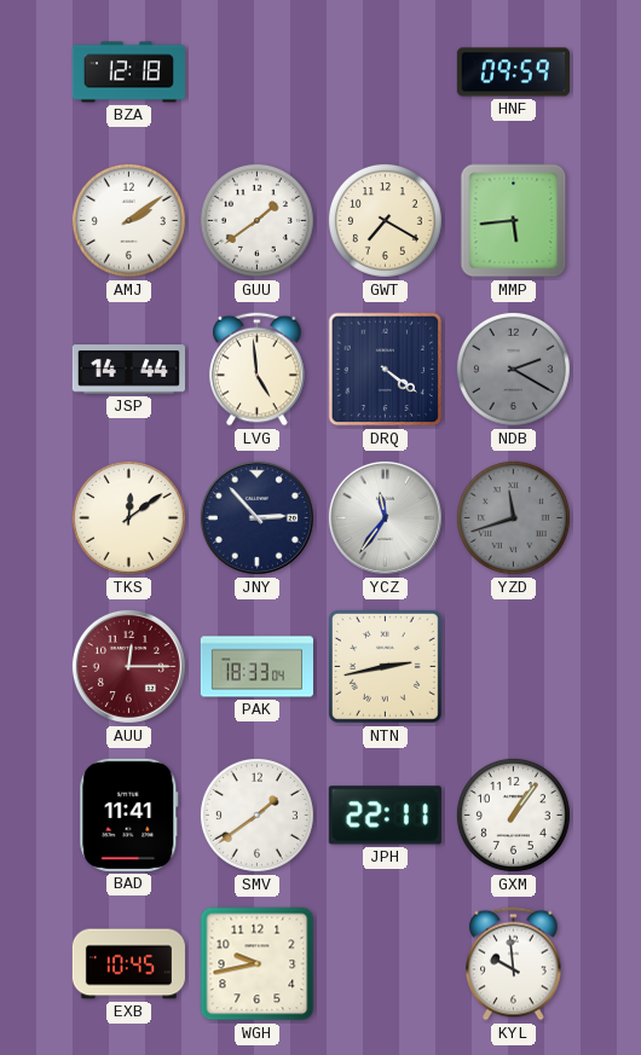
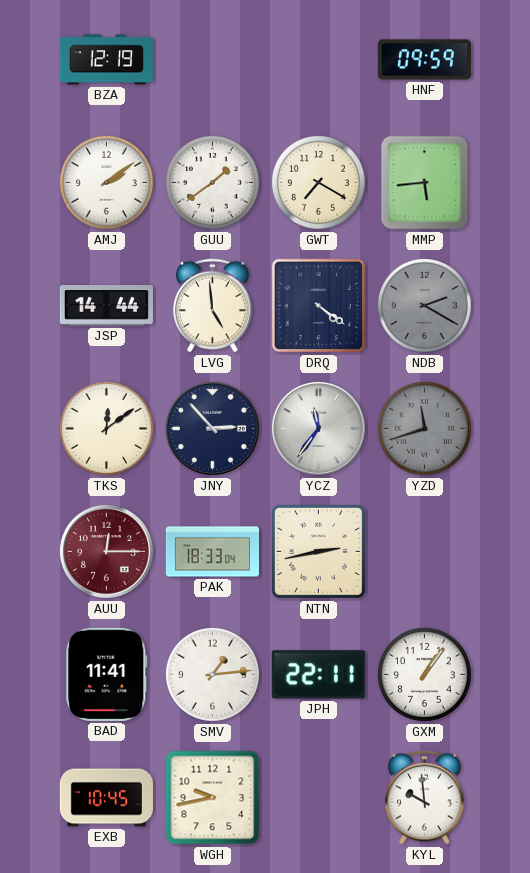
BZA: 12:18 -> 12:19 (106, 60)
SMV: 1:39 -> 1:14 (212, 674)
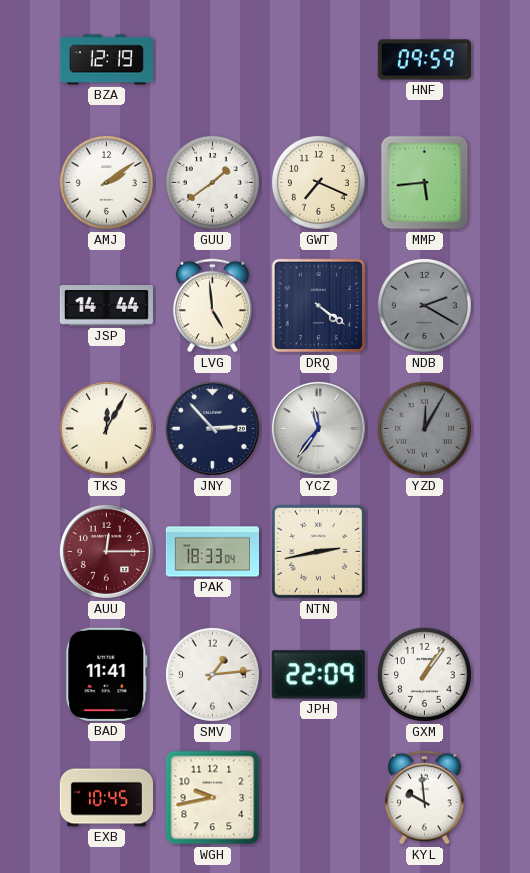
GWT: 7:20 -> 7:19 (318, 182)
TKS: 12:09 -> 12:05 (106, 428)
YZD: 11:42 -> 12:05 (424, 428)
JPH: 22:11 -> 22:09 (318, 675)
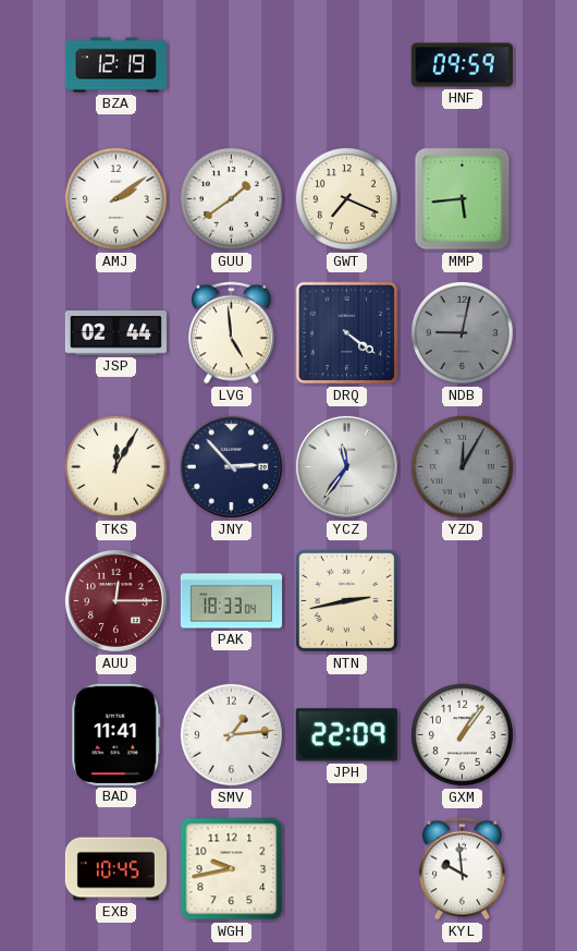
JSP: 14:44 -> 02:44 (115, 333)
NDB: 2:20 -> 9:02 (462, 332)
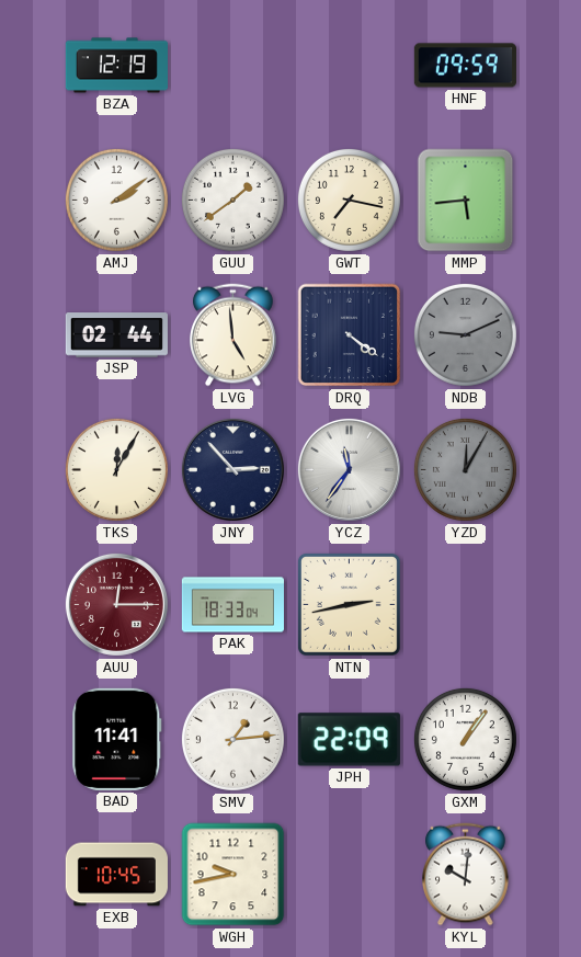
GWT: 7:19 -> 7:17 (349, 200)
NDB: 9:02 -> 9:11 (465, 334)
KYL: 9:59 -> 10:01 (466, 875)
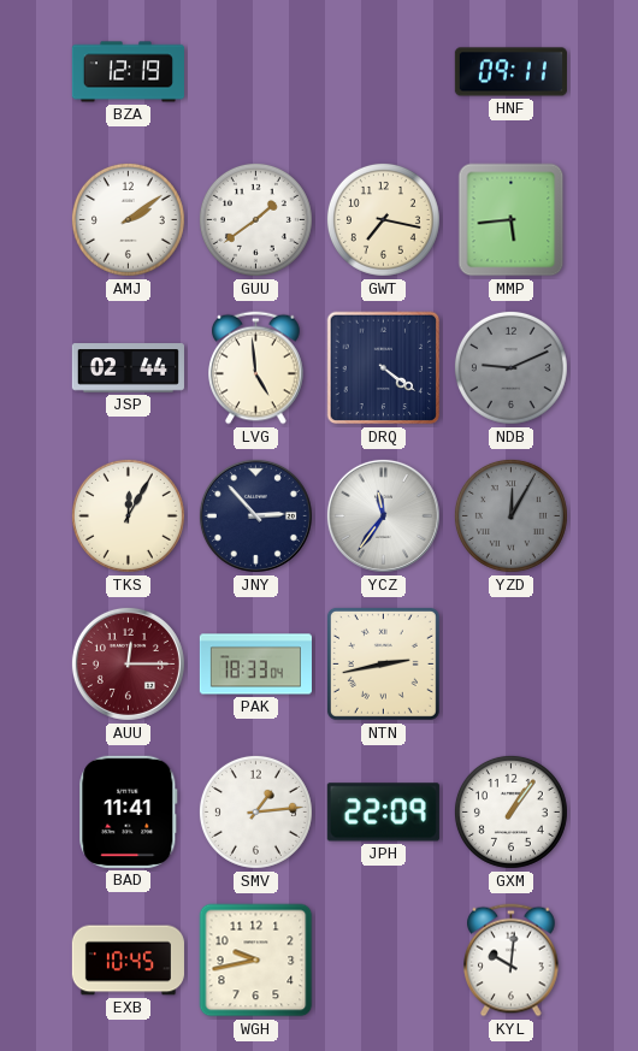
HNF: 09:59 -> 09:11 (510, 72)
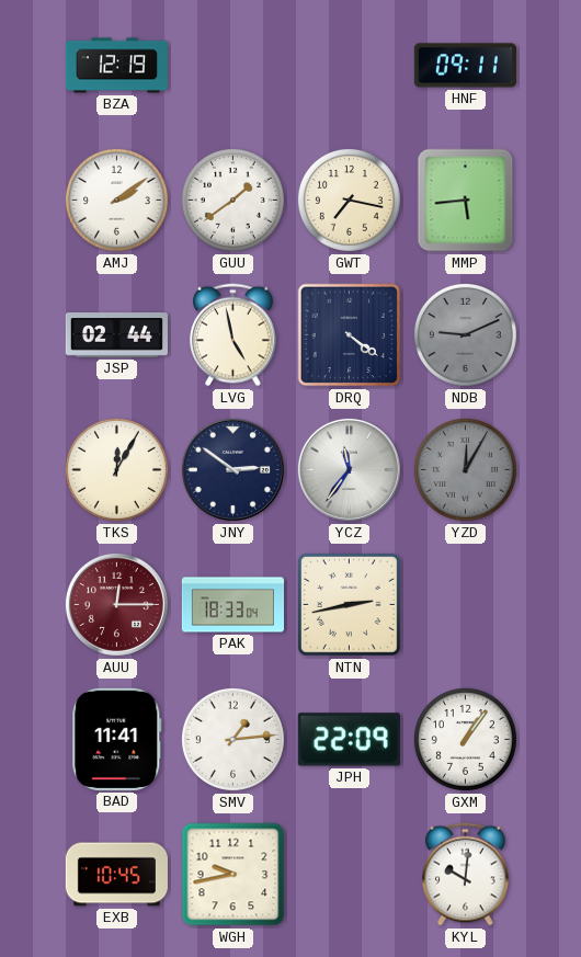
LVG: 4:59 -> 4:58 (233, 335)
JNY: 2:53 -> 2:51 (232, 469)
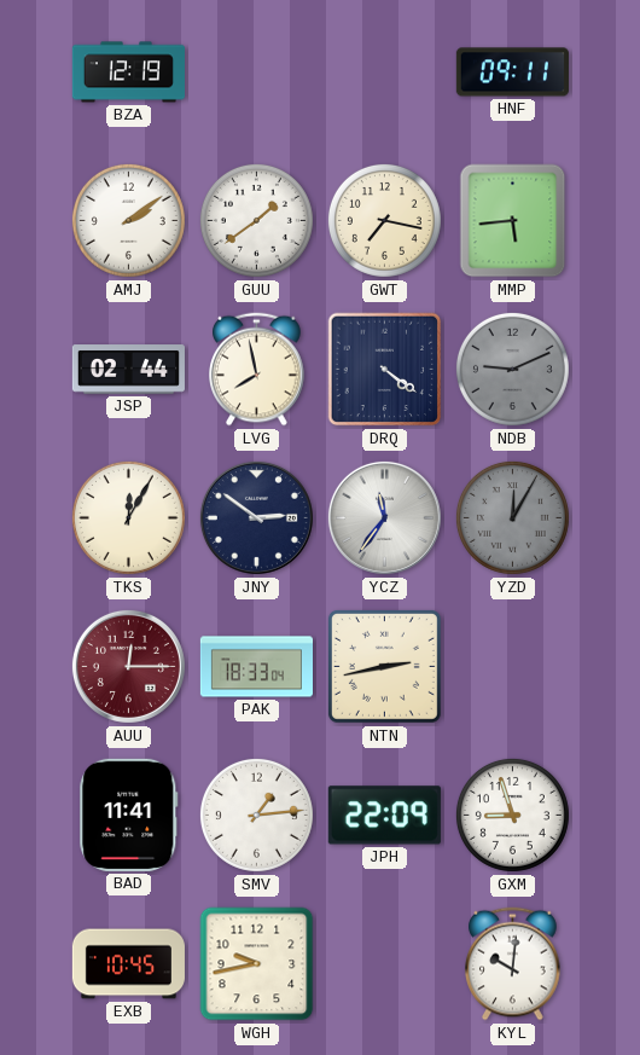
LVG: 4:58 -> 7:58 (257, 370)
GXM: 1:06 -> 8:57 (512, 815)
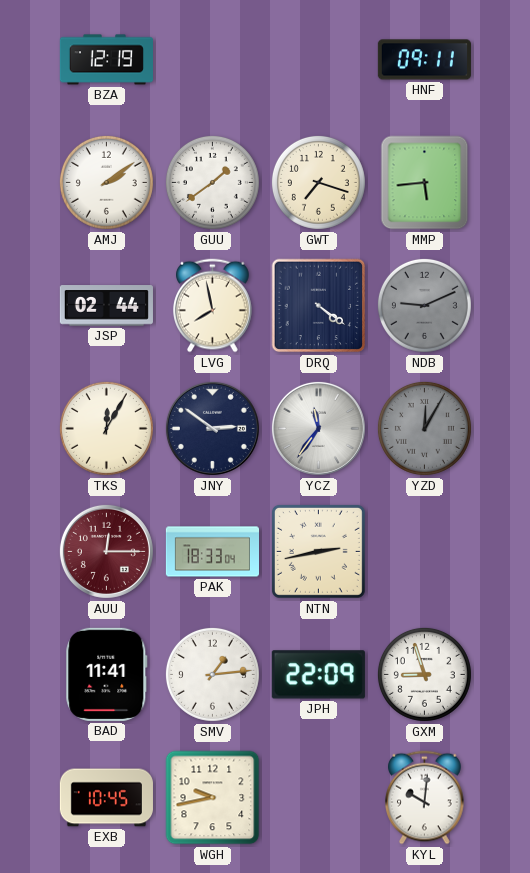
GWT: 7:17 -> 7:18 (318, 182)
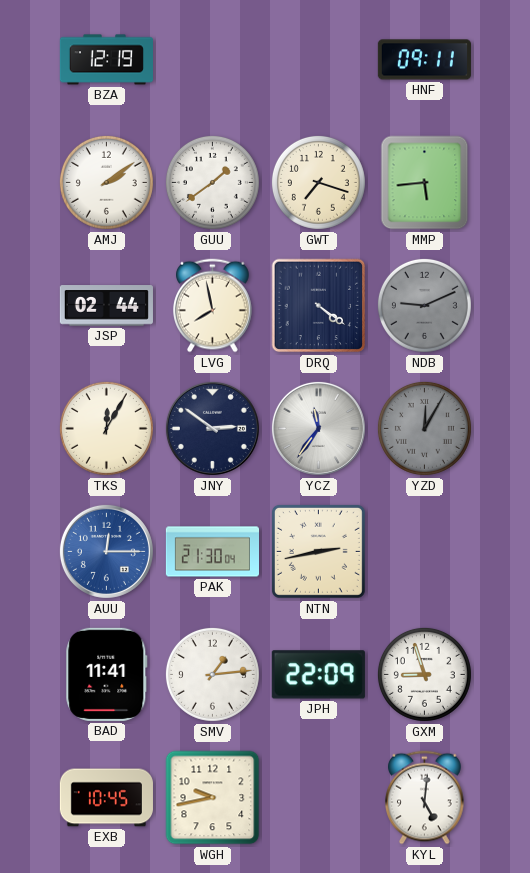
AUU dial: burgundy -> blue (106, 551)
PAK: 18:33 -> 21:30 (212, 552)
KYL: 10:01 -> 5:01 (425, 798)
